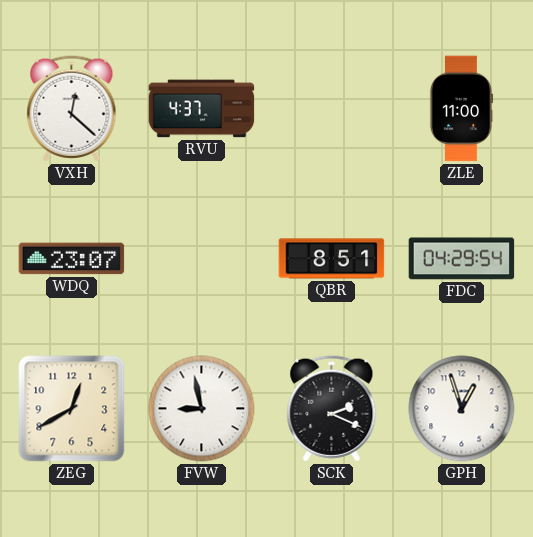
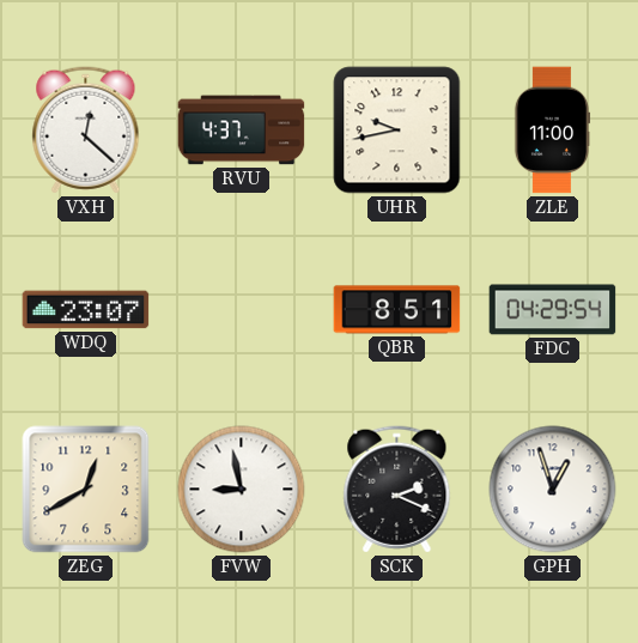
UHR: none -> 9:43 (397, 131)
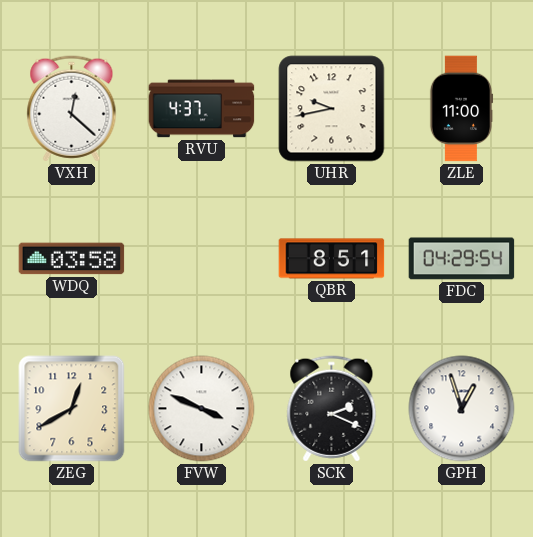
WDQ: 23:07 -> 03:58 (72, 259)
FVW: 8:58 -> 3:49 (202, 409)
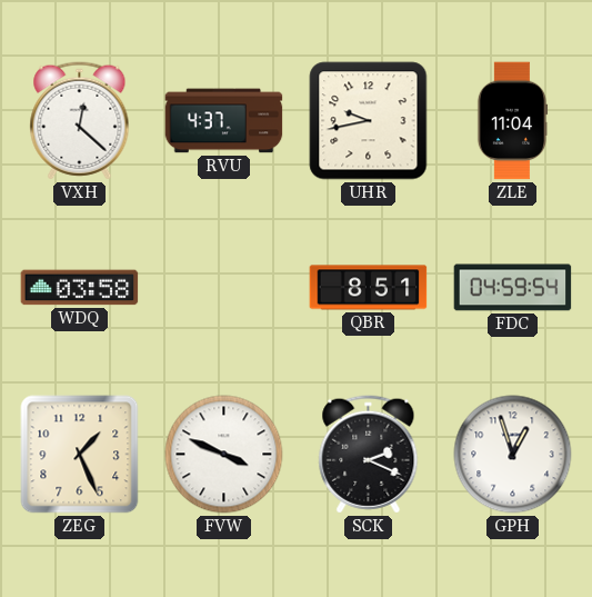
ZLE: 11:00 -> 11:04 (512, 121)
FDC: 04:29 -> 04:59 (513, 288)
ZEG: 12:40 -> 1:26 (80, 455)
